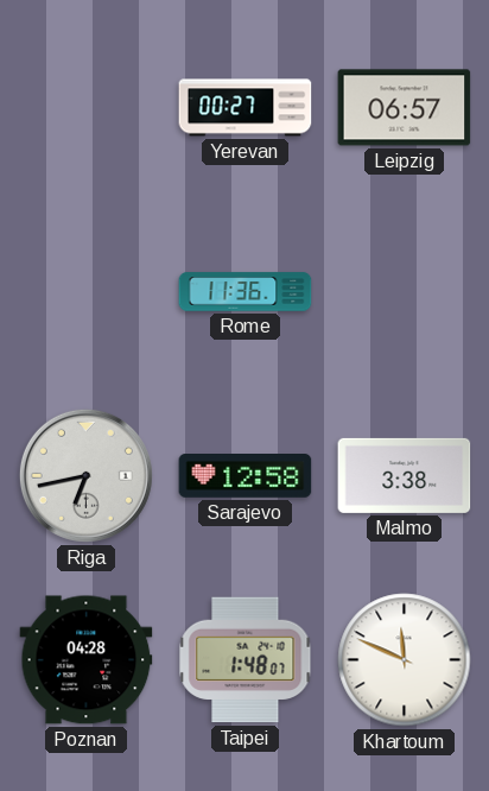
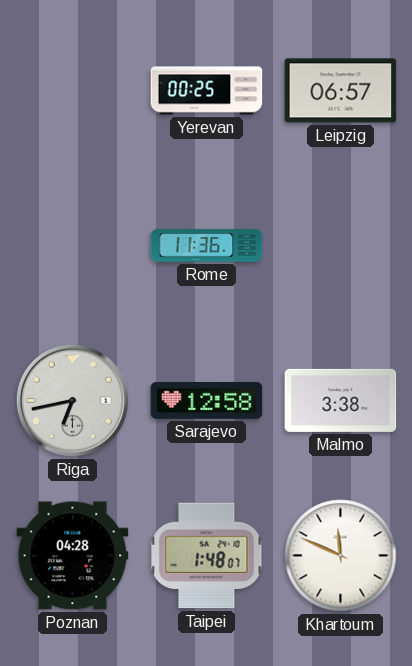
Yerevan: 00:27 -> 00:25 (207, 91)
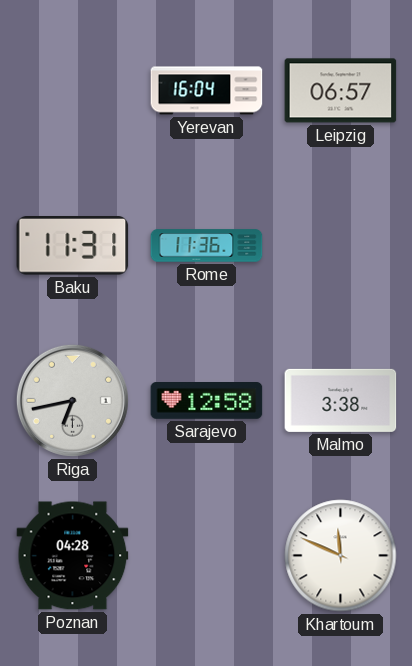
Yerevan: 00:25 -> 16:04 (207, 91)
Baku: none -> 11:31 (73, 246)
Taipei: 1:48 -> none (207, 556)
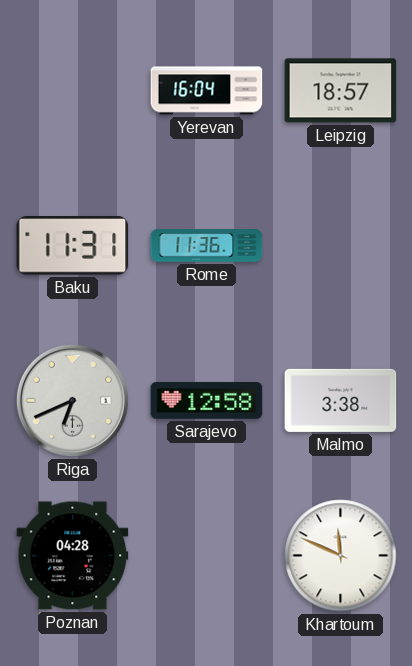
Leipzig: 06:57 -> 18:57 (341, 91)
Riga: 6:43 -> 6:41 (72, 400)
